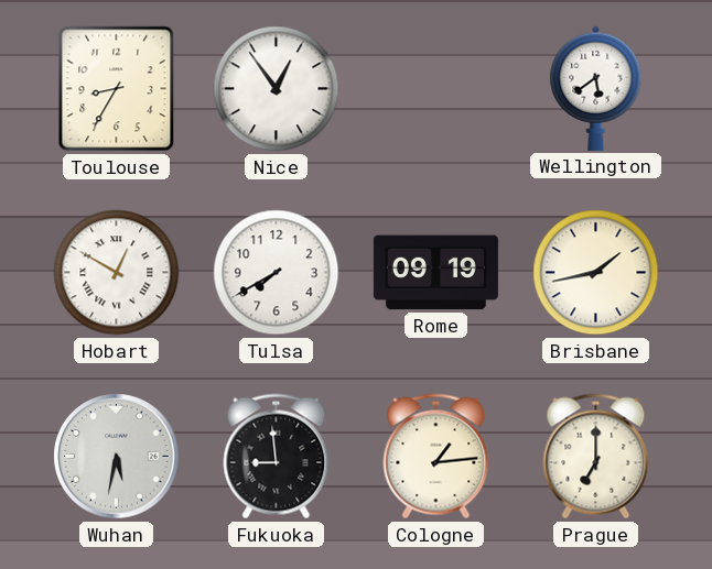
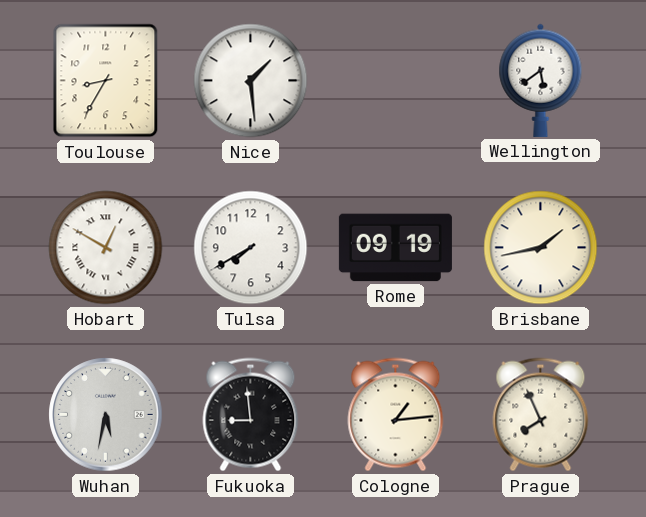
Nice: 12:54 -> 1:29 (251, 81)
Prague: 7:00 -> 7:56 (541, 415)
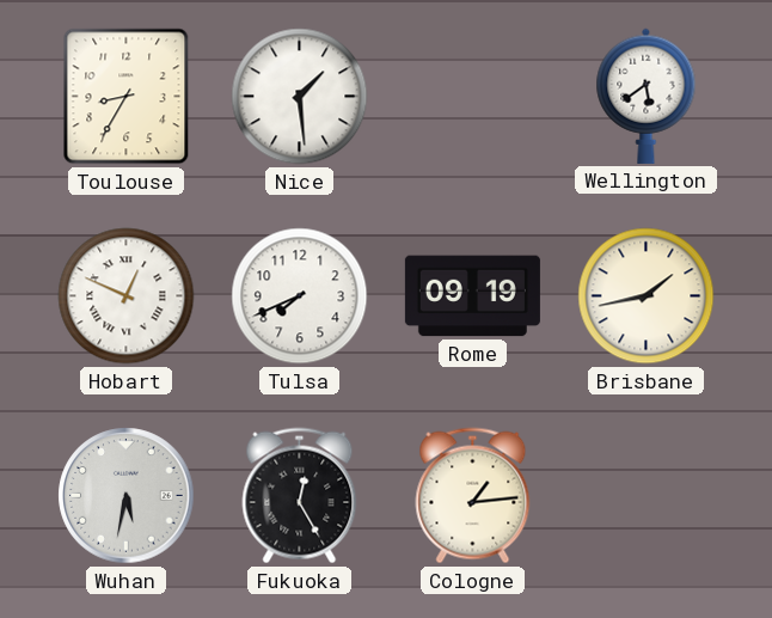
Hobart: 12:50 -> 12:49 (127, 296)
Tulsa: 7:40 -> 7:41 (300, 296)
Fukuoka: 8:59 -> 12:25 (300, 496)
Prague: 7:56 -> none (541, 415)
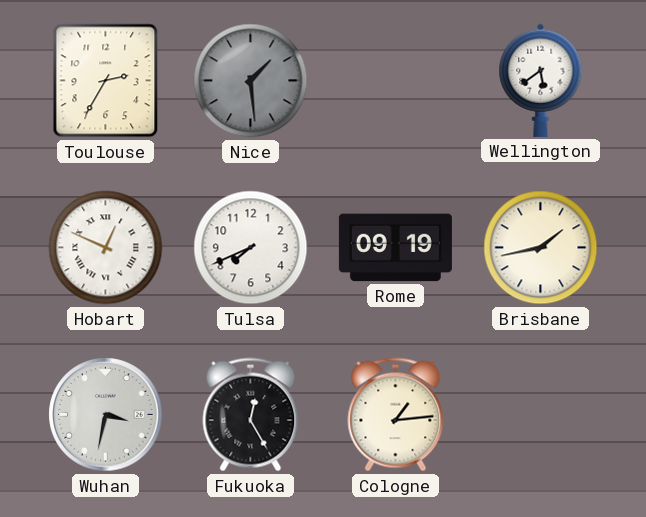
Toulouse: 8:35 -> 2:35 (106, 81)
Nice dial: white -> grey (251, 81)
Wuhan: 5:32 -> 3:32 (106, 415)
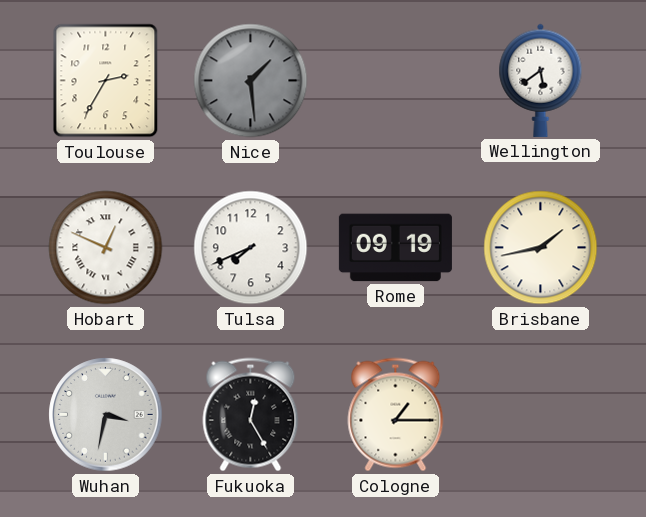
Cologne: 1:14 -> 1:15 (396, 415)
